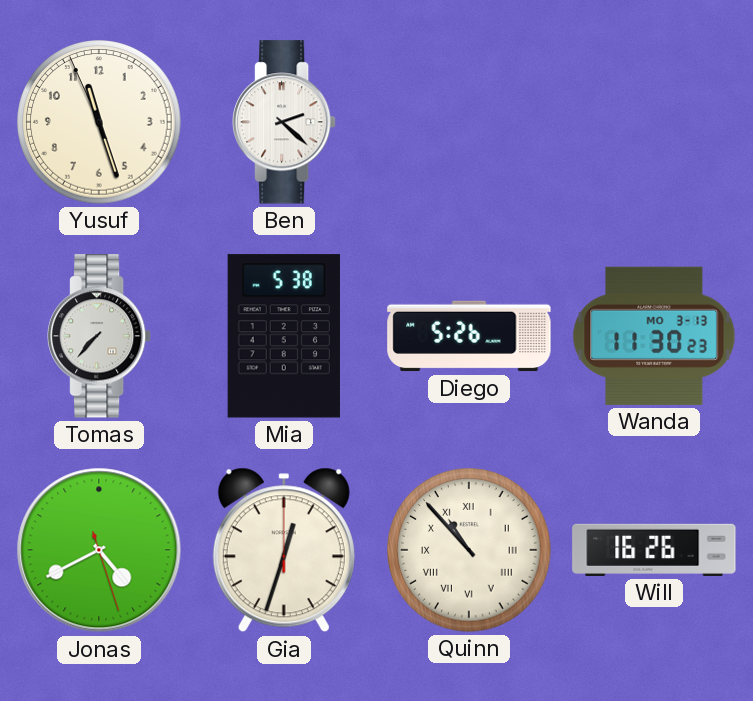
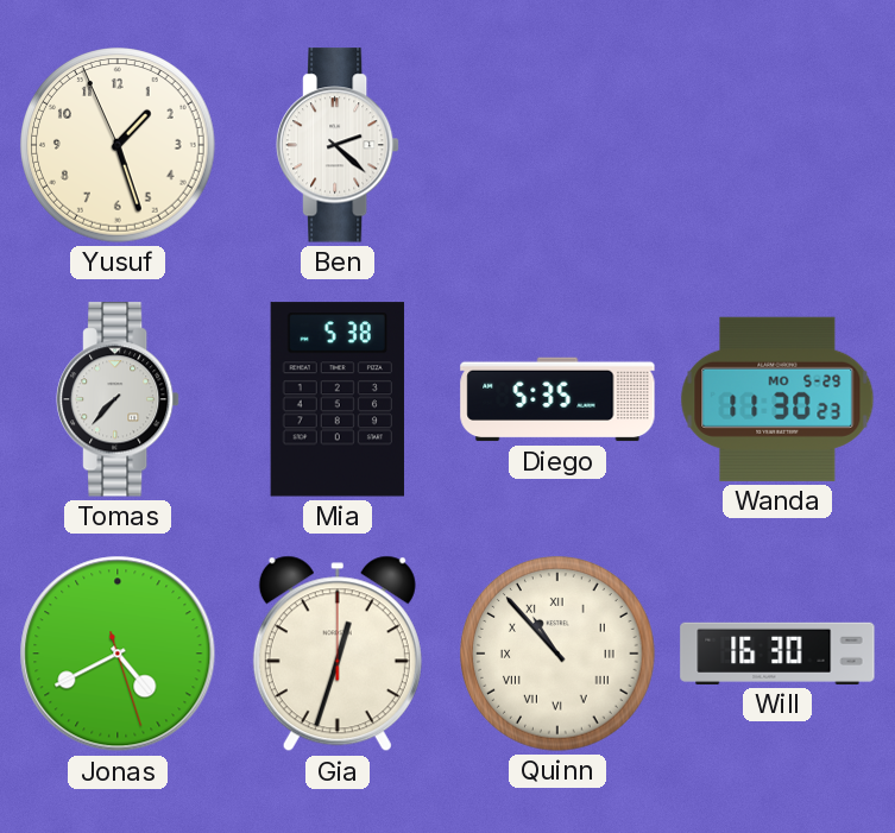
Yusuf: 11:26 -> 1:26 (118, 145)
Diego: 5:26 -> 5:35 (557, 399)
Wanda date: MO 3-13 -> MO 5-29 (777, 399)
Will: 16:26 -> 16:30 (777, 654)
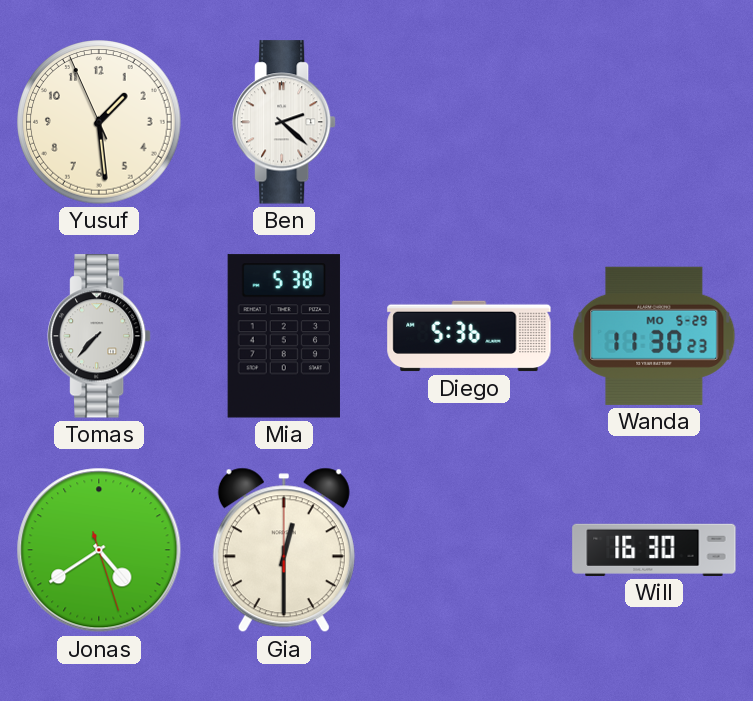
Yusuf: 1:26 -> 1:28 (99, 122)
Diego: 5:35 -> 5:36 (469, 336)
Jonas: 4:40 -> 4:39 (99, 550)
Gia: 12:33 -> 12:30 (284, 550)
Quinn: 10:53 -> none (557, 654)
